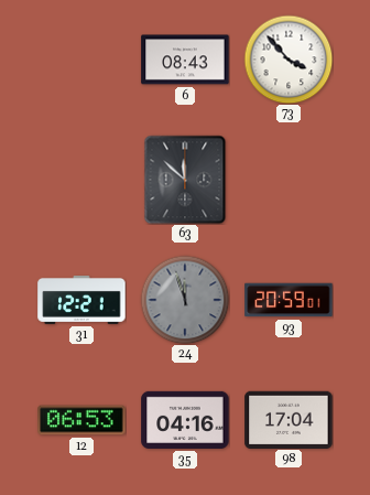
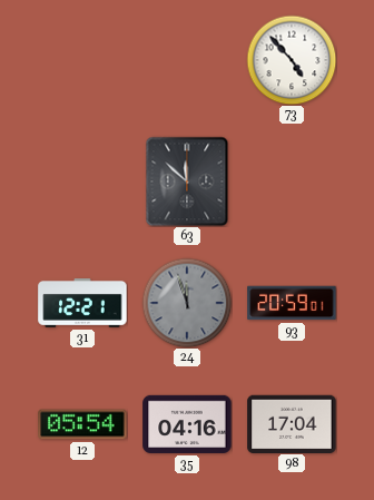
6: 08:43 -> none (185, 60)
73: 3:53 -> 4:53 (292, 60)
12: 06:53 -> 05:54 (82, 424)
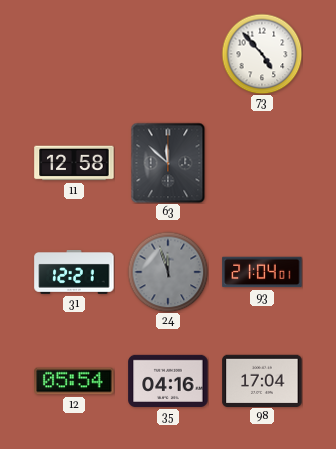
11: none -> 12:58 (74, 163)
93: 20:59 -> 21:04 (262, 272)
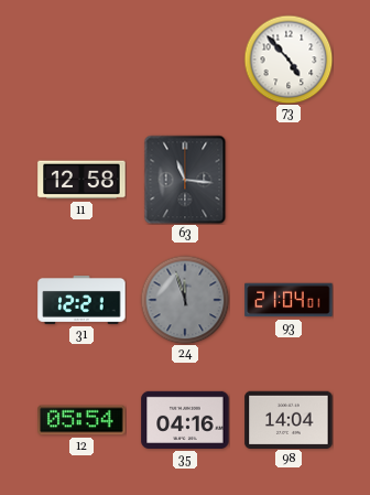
63: 11:52 -> 11:16 (185, 180)
98: 17:04 -> 14:04 (289, 419)
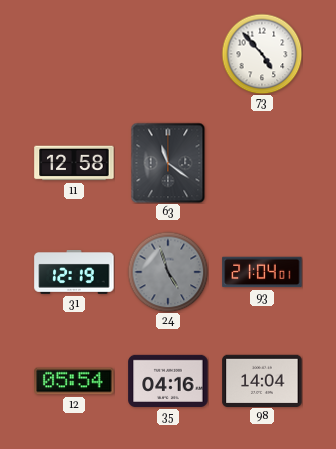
63: 11:16 -> 11:21 (168, 163)
31: 12:21 -> 12:19 (74, 273)
24: 11:57 -> 4:57 (168, 272)
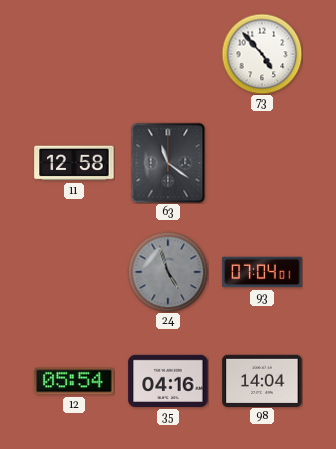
31: 12:19 -> none (74, 273)
93: 21:04 -> 07:04 (262, 272)
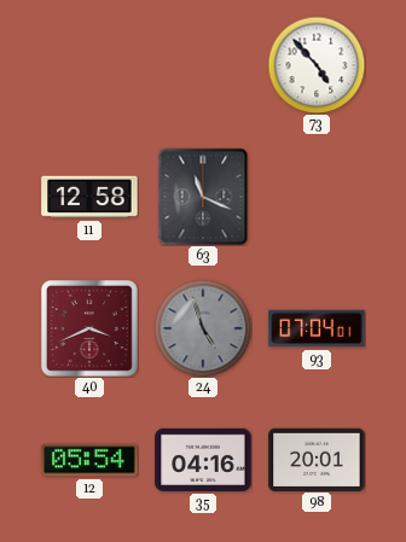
63: 11:21 -> 11:19 (203, 197)
40: none -> 3:41 (91, 330)
98: 14:04 -> 20:01 (317, 459)
